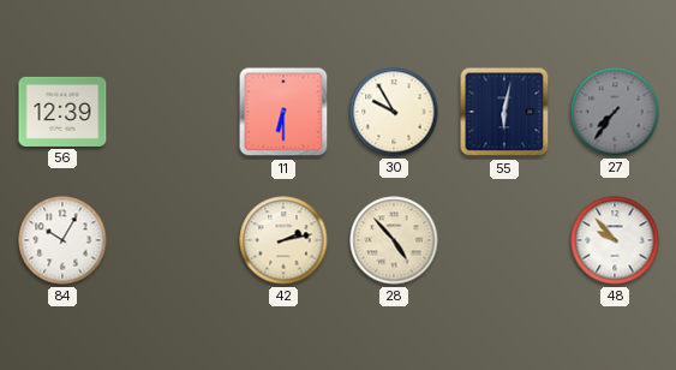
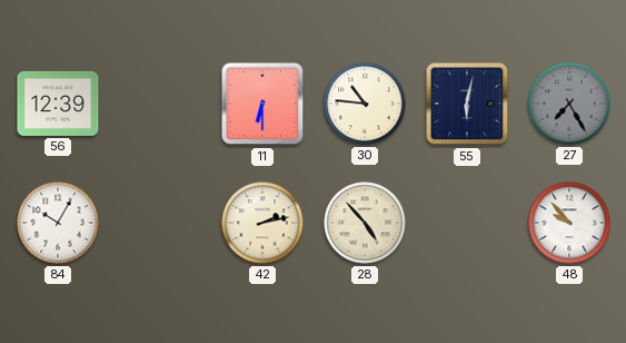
30: 9:55 -> 10:46 (365, 104)
27: 7:36 -> 7:25 (569, 104)
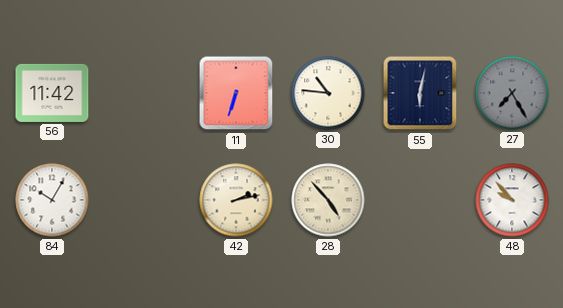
56: 12:39 -> 11:42 (52, 93)
11: 6:30 -> 6:33 (236, 93)
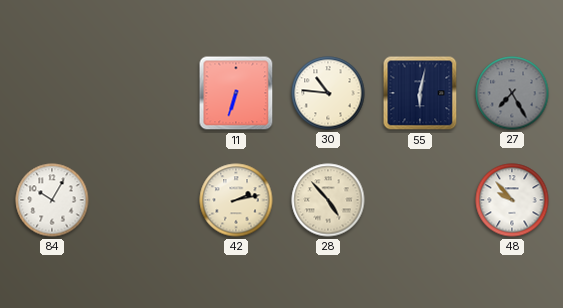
56: 11:42 -> none (52, 93)
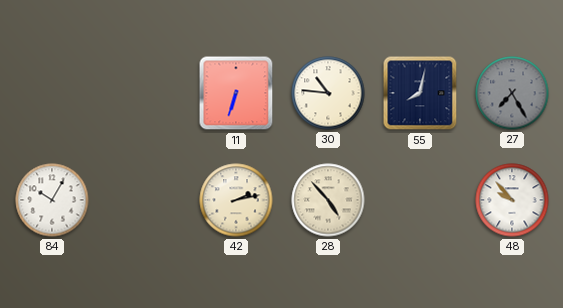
55: 6:02 -> 8:02 (420, 93)
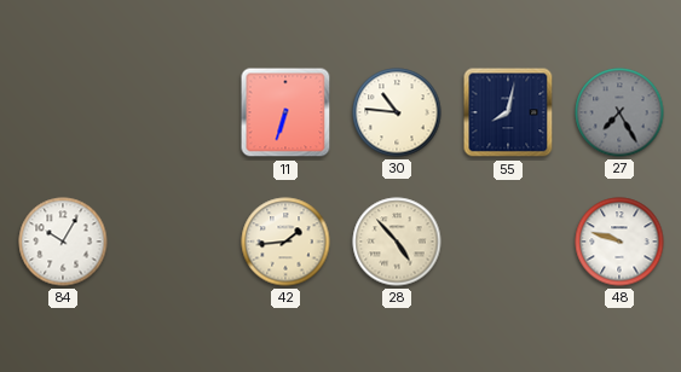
42: 2:13 -> 1:44 (285, 242)
48: 9:53 -> 9:48 (619, 242)
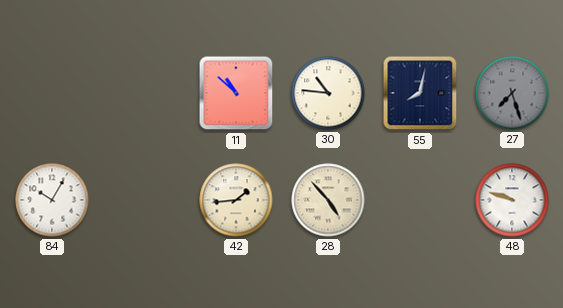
11: 6:33 -> 10:52 (236, 93)
27: 7:25 -> 7:27 (512, 93)
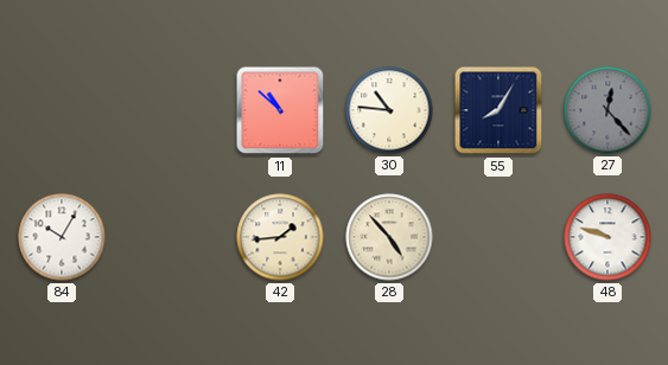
55: 8:02 -> 8:05 (498, 110)
27: 7:27 -> 12:23 (607, 110)
